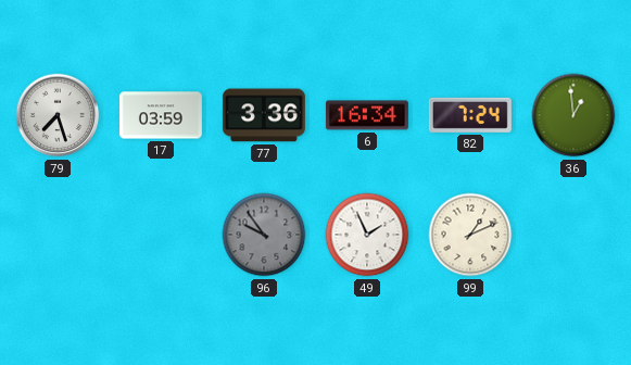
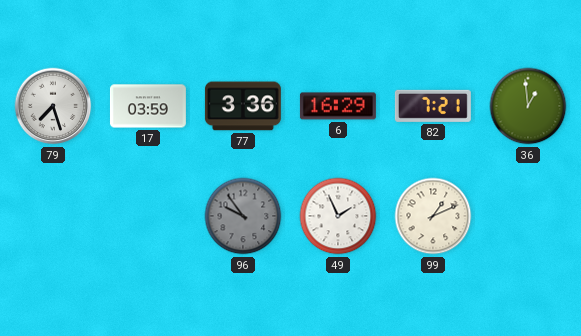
6: 16:34 -> 16:29 (338, 106)
82: 7:24 -> 7:21 (433, 106)
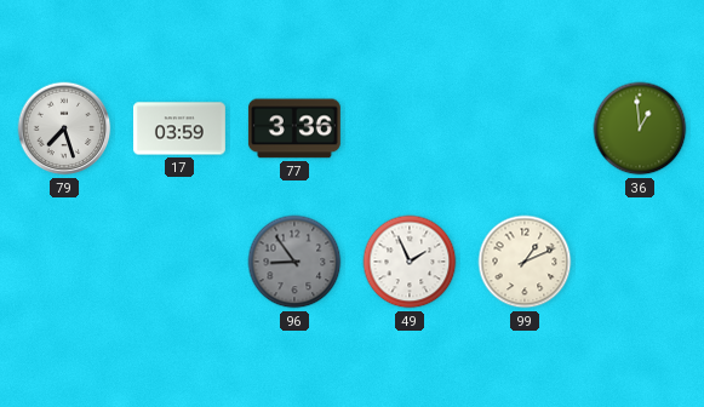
6: 16:29 -> none (338, 106)
82: 7:21 -> none (433, 106)
96: 9:54 -> 8:54 (294, 262)
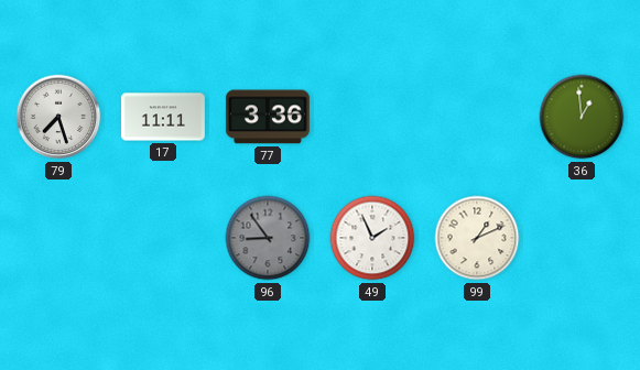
17: 03:59 -> 11:11 (163, 117)
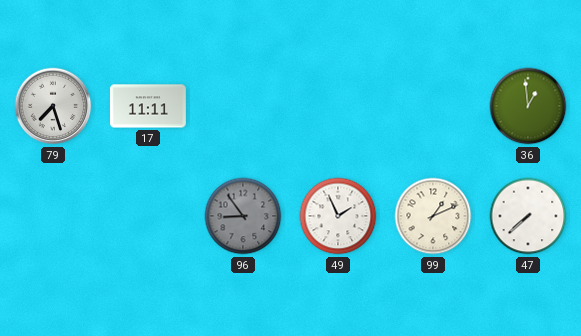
77: 3:36 -> none (268, 117)
47: none -> 7:38 (528, 216)
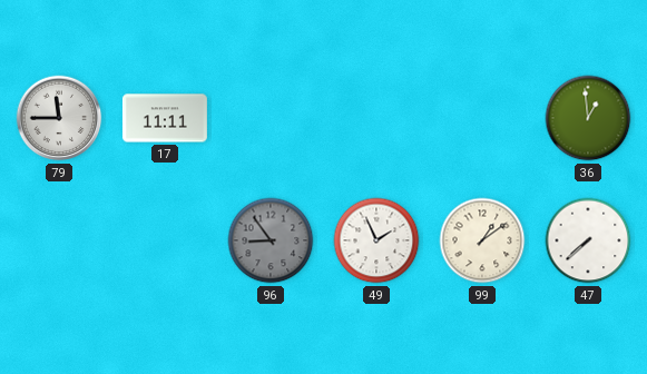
79: 7:27 -> 11:45 (59, 118)
99: 1:11 -> 1:09 (482, 240)
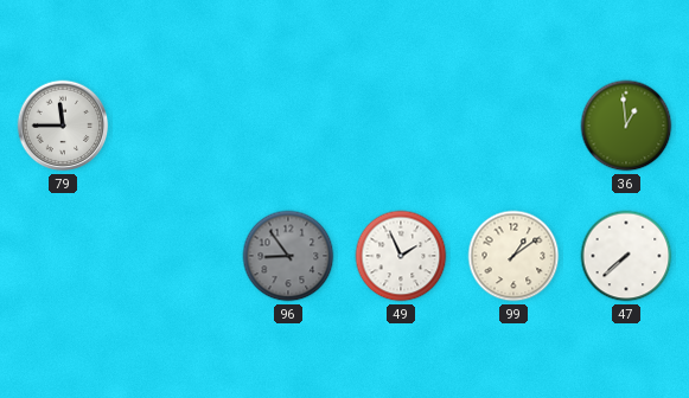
17: 11:11 -> none (165, 118)
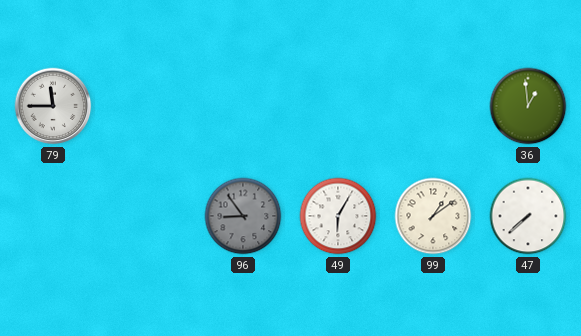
49: 1:56 -> 6:05 (338, 216)
